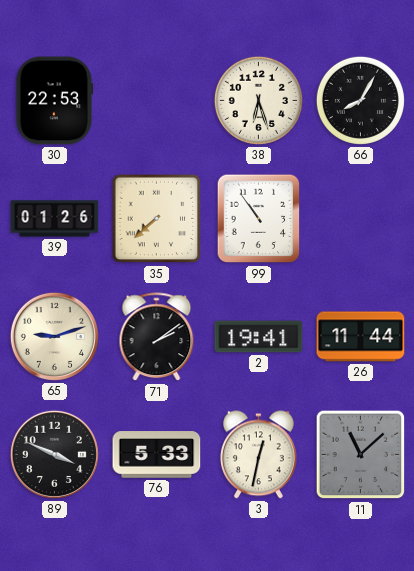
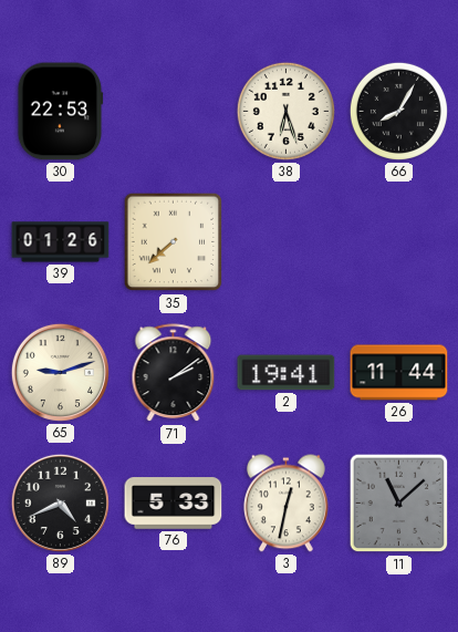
99: 10:54 -> none (259, 219)
89: 3:49 -> 4:41 (60, 503)
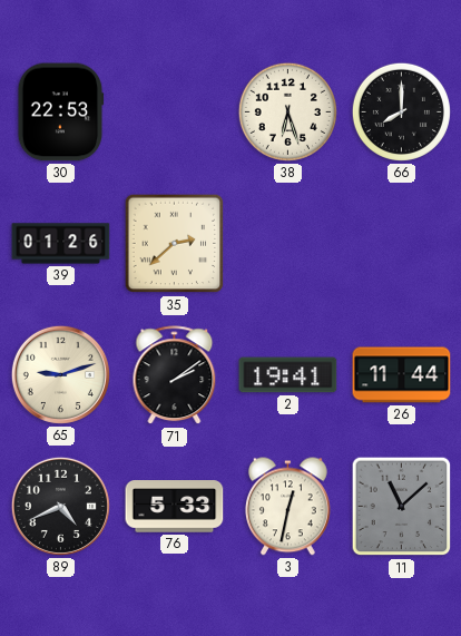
66: 8:05 -> 8:00 (401, 111)
35: 7:38 -> 2:38 (175, 244)
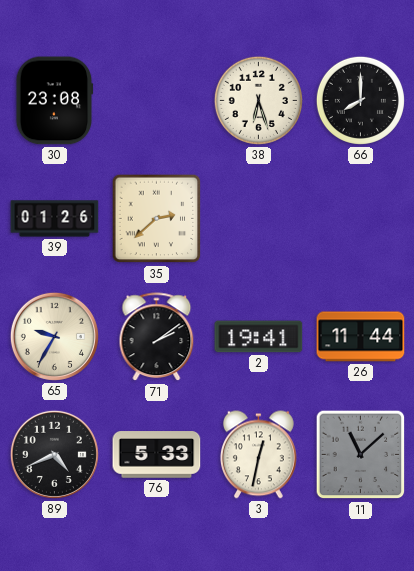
30: 22:53 -> 23:08 (55, 101)
65: 9:12 -> 9:35 (54, 336)
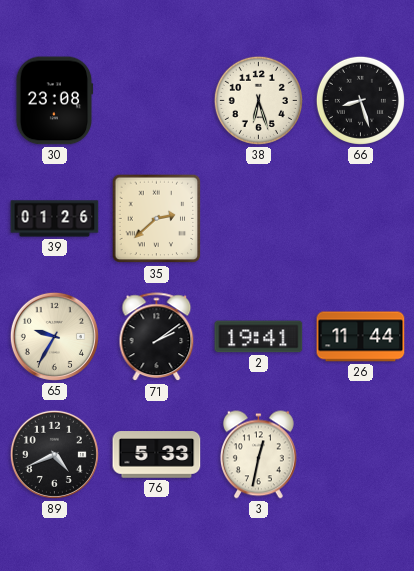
66: 8:00 -> 8:27 (360, 100)
11: 11:08 -> none (361, 455)
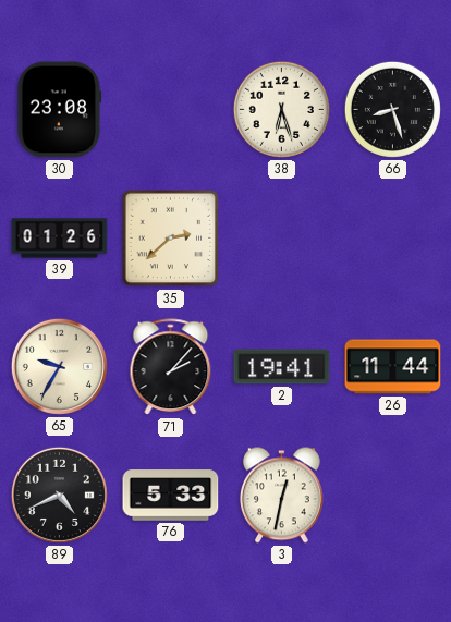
71: 2:09 -> 2:07 (171, 367)
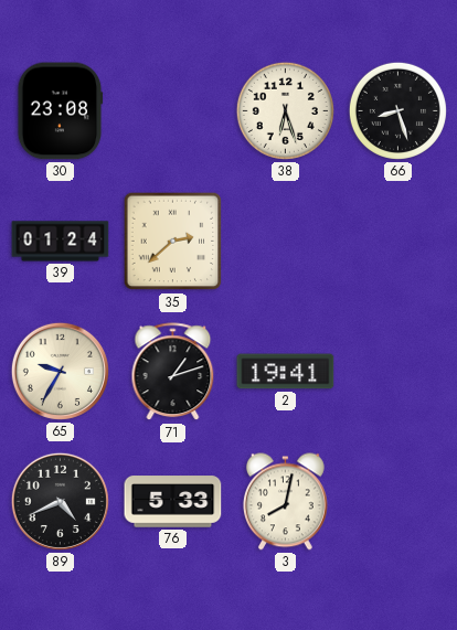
39: 01:26 -> 01:24 (61, 242)
71: 2:07 -> 1:12 (173, 372)
26: 11:44 -> none (393, 367)
3: 12:32 -> 8:02 (285, 502)
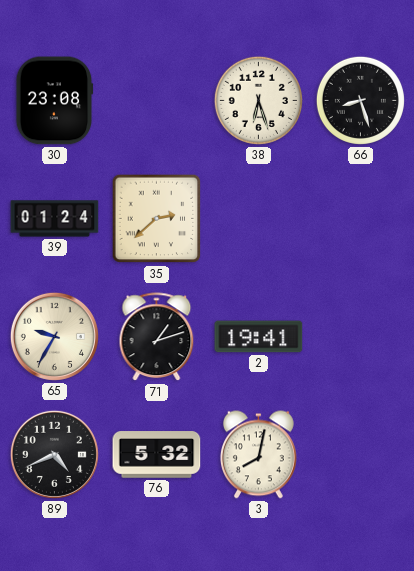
76: 5:33 -> 5:32 (157, 455)
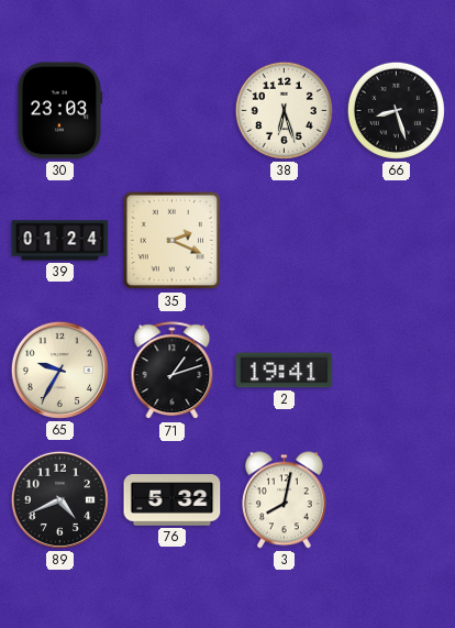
30: 23:08 -> 23:03 (60, 111)
35: 2:38 -> 2:19 (173, 241)
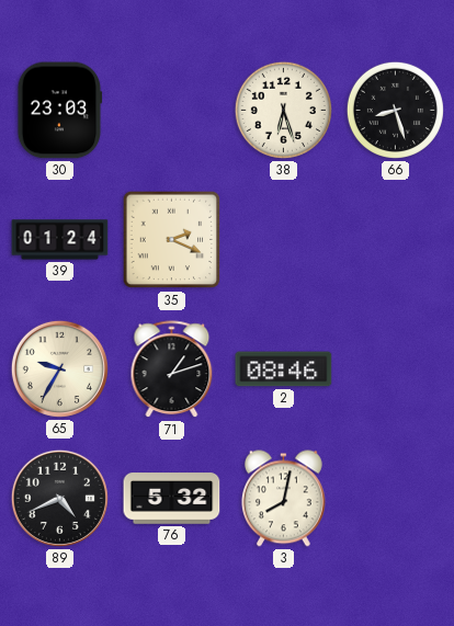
2: 19:41 -> 08:46 (284, 369)
